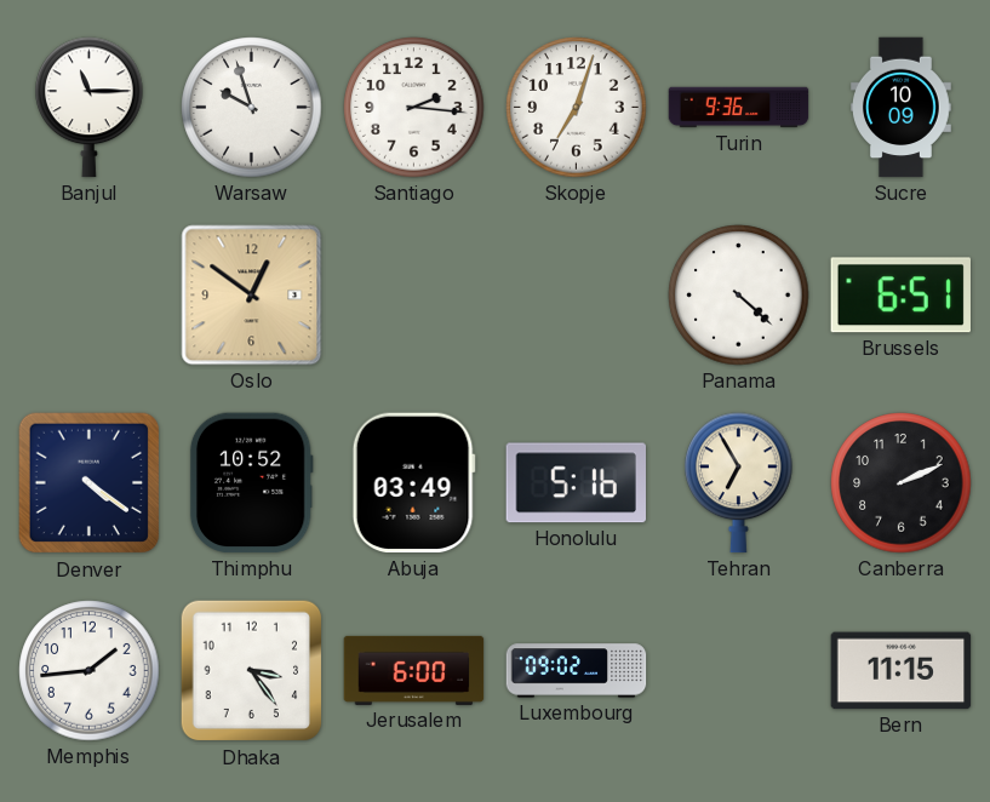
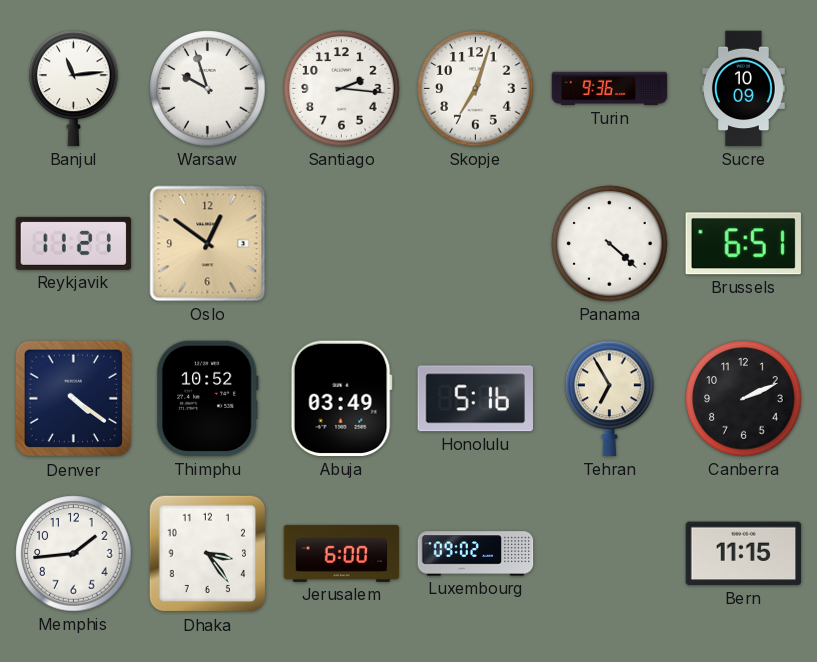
Banjul: 11:15 -> 11:14 (74, 89)
Reykjavik: none -> 11:21 (74, 243)
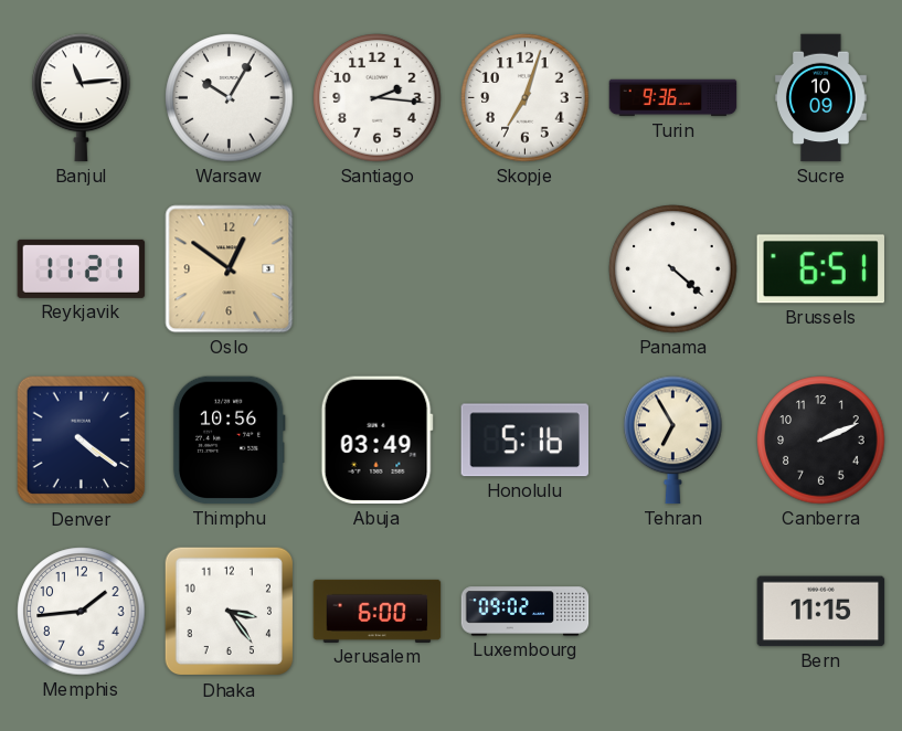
Warsaw: 9:57 -> 10:05 (230, 98)
Thimphu: 10:52 -> 10:56 (229, 441)
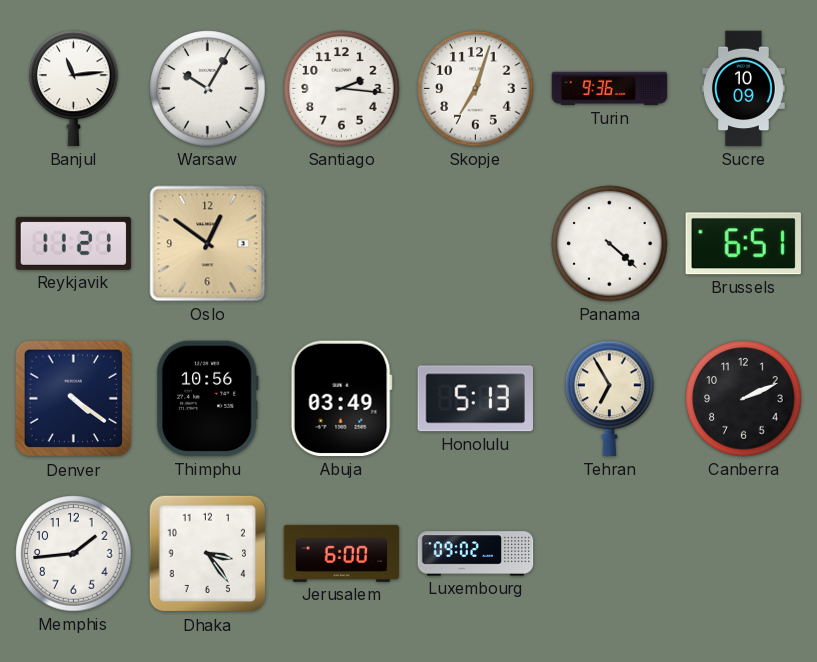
Honolulu: 5:16 -> 5:13 (475, 399)
Bern: 11:15 -> none (821, 612)
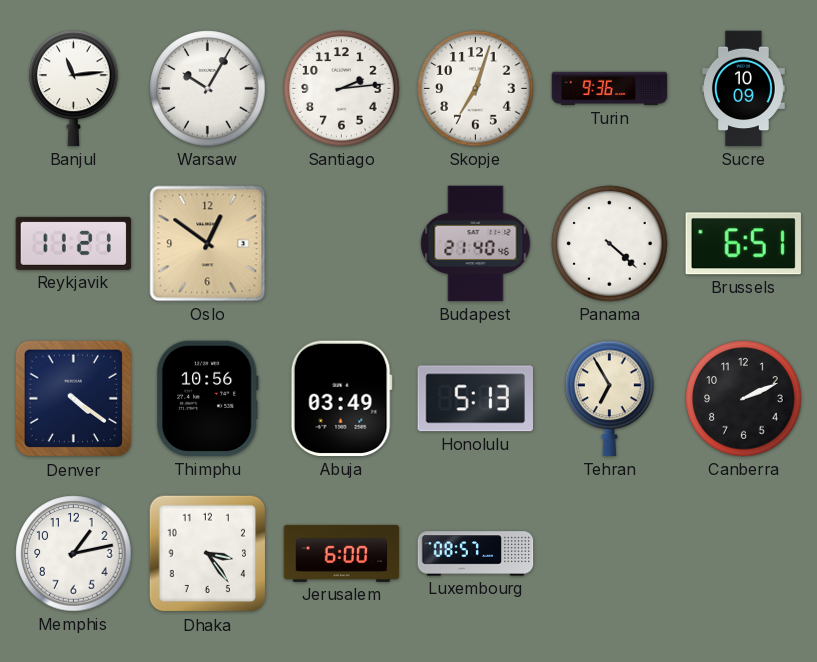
Santiago: 2:16 -> 2:14 (342, 89)
Budapest: none -> 21:40 (476, 244)
Memphis: 1:44 -> 1:13 (74, 554)
Luxembourg: 09:02 -> 08:57 (476, 554)
